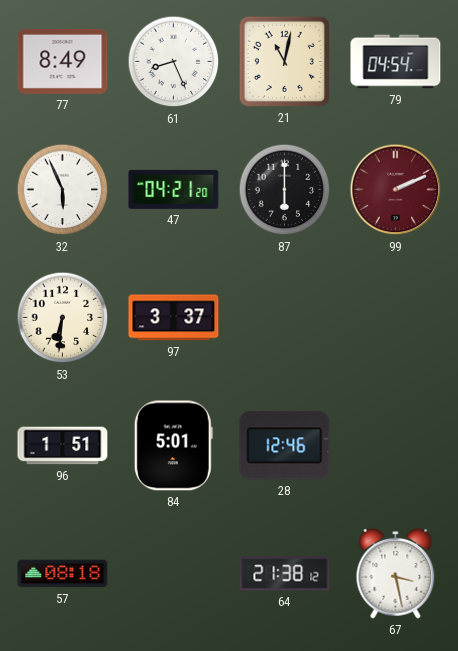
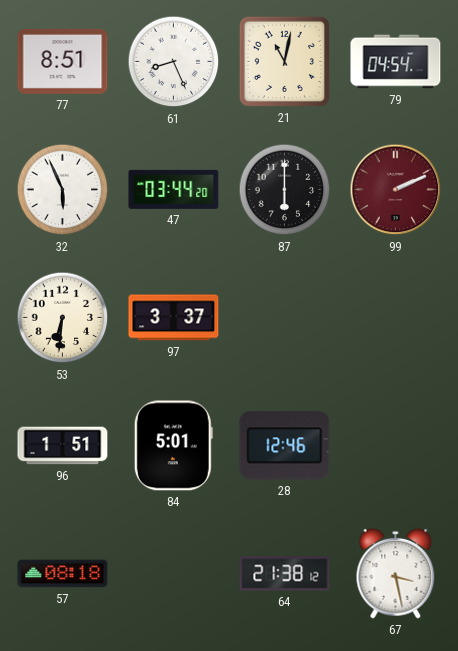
77: 8:49 -> 8:51 (63, 61)
47: 04:21 -> 03:44 (174, 189)
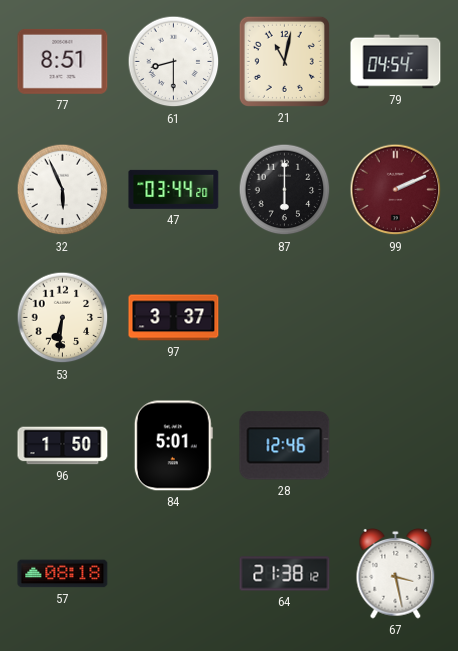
61: 8:26 -> 8:30 (174, 62)
96: 1:51 -> 1:50 (63, 446)
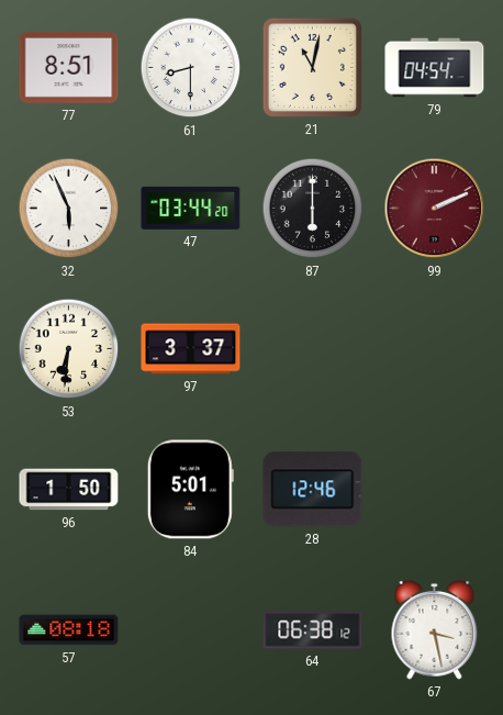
64: 21:38 -> 06:38 (313, 630)
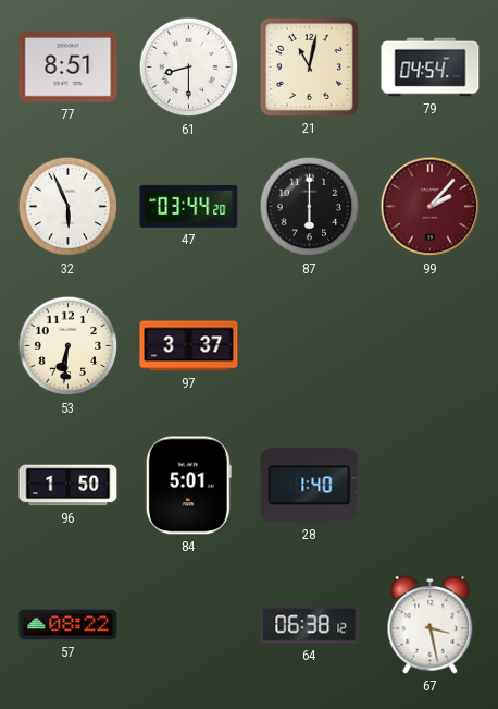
99: 2:11 -> 2:07 (431, 207)
28: 12:46 -> 1:40 (310, 486)
57: 08:18 -> 08:22 (69, 625)
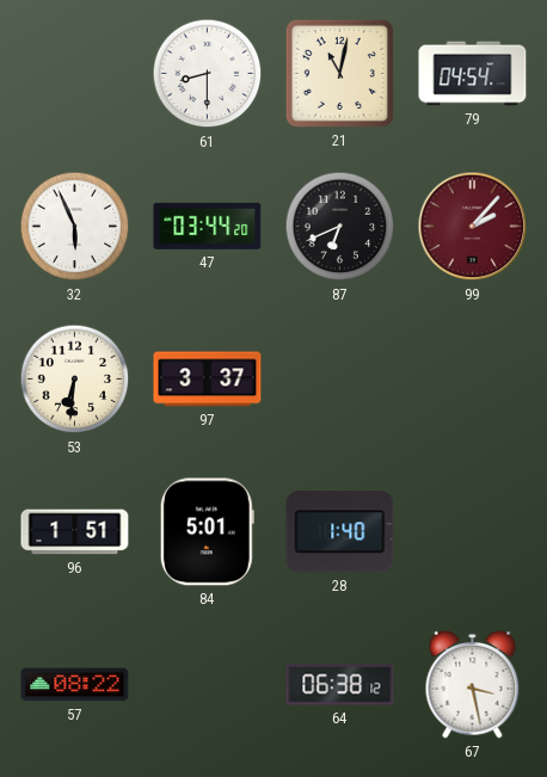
77: 8:51 -> none (69, 66)
87: 6:00 -> 6:41 (340, 227)
96: 1:50 -> 1:51 (75, 532)
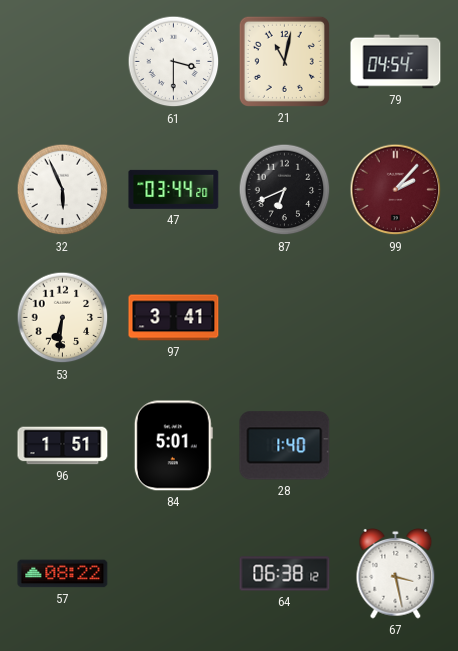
61: 8:30 -> 3:30 (174, 62)
97: 3:37 -> 3:41 (174, 318)
